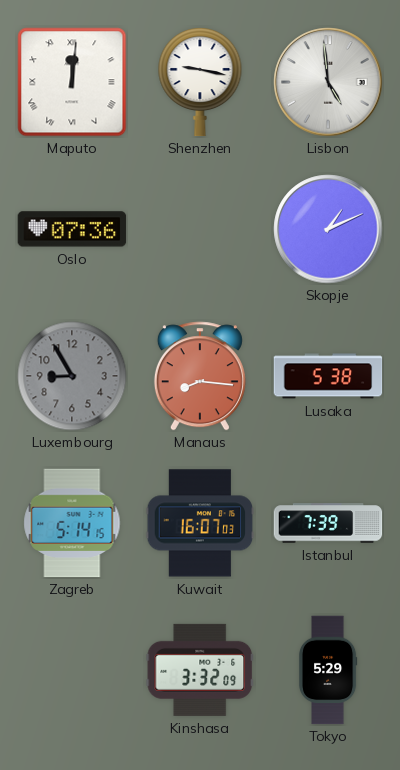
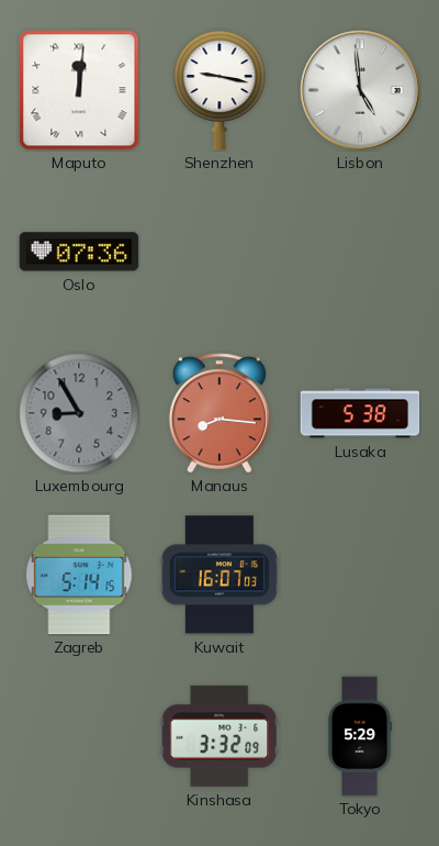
Skopje: 1:11 -> none (328, 229)
Istanbul: 7:39 -> none (328, 523)
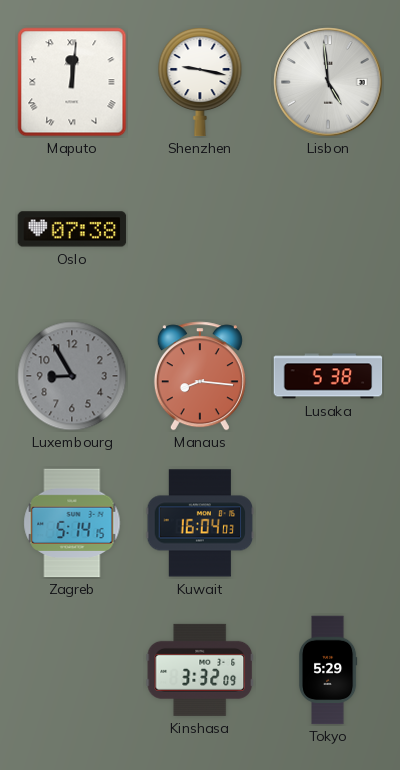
Oslo: 07:36 -> 07:38 (72, 229)
Kuwait: 16:07 -> 16:04 (200, 523)
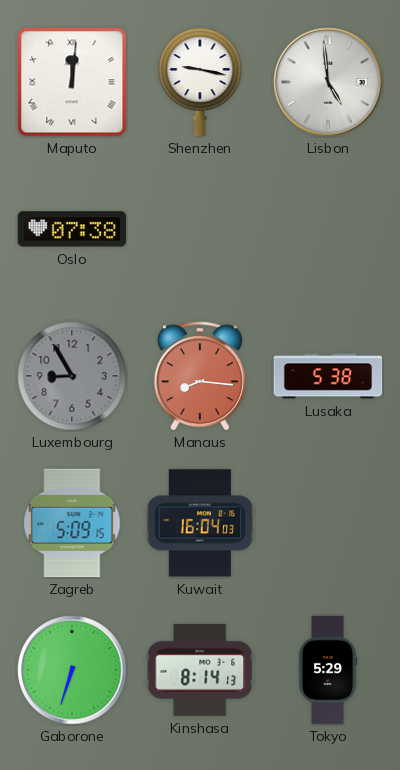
Zagreb: 5:14 -> 5:09 (72, 523)
Gaborone: none -> 6:33 (72, 670)
Kinshasa: 3:32 -> 8:14 (200, 670)
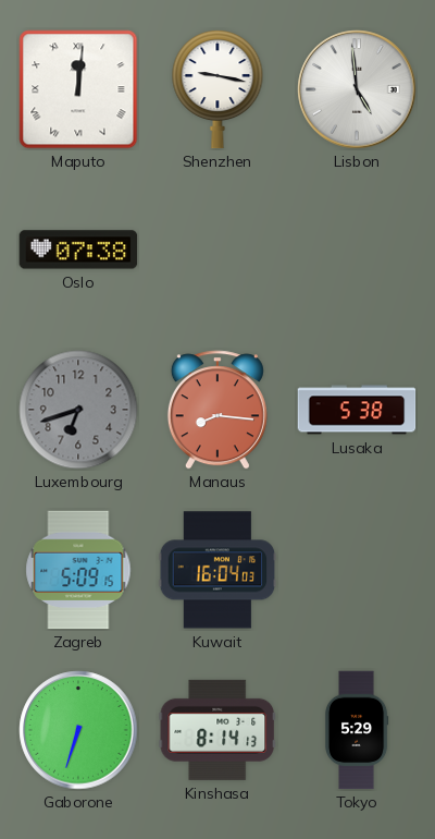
Luxembourg: 8:55 -> 6:42 (78, 410)
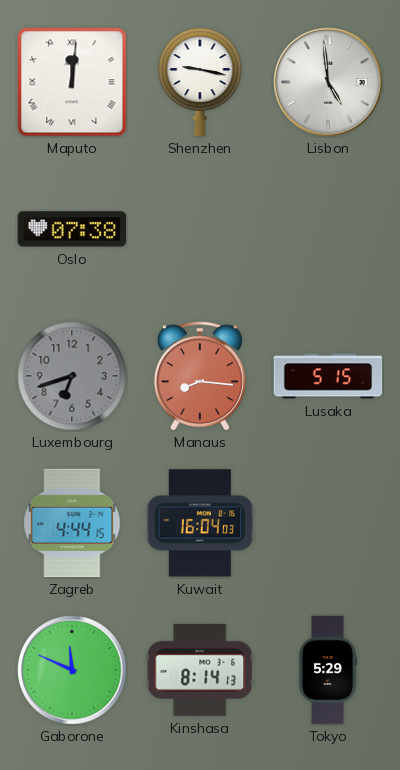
Lusaka: 5:38 -> 5:15 (328, 376)
Zagreb: 5:09 -> 4:44 (72, 523)
Gaborone: 6:33 -> 11:49 (72, 670)
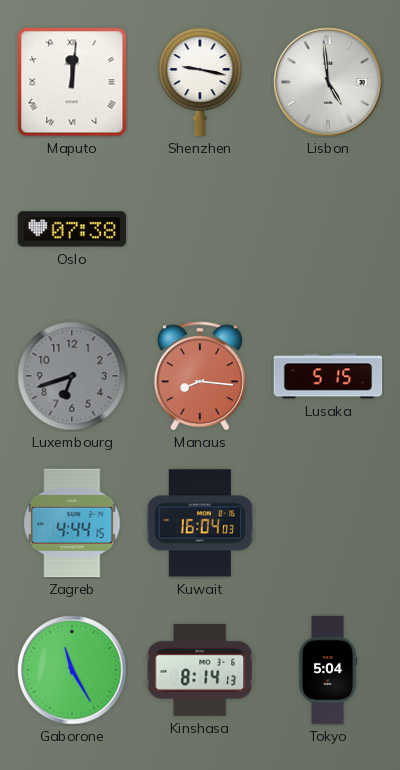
Gaborone: 11:49 -> 11:25 (72, 670)
Tokyo: 5:29 -> 5:04 (328, 670)
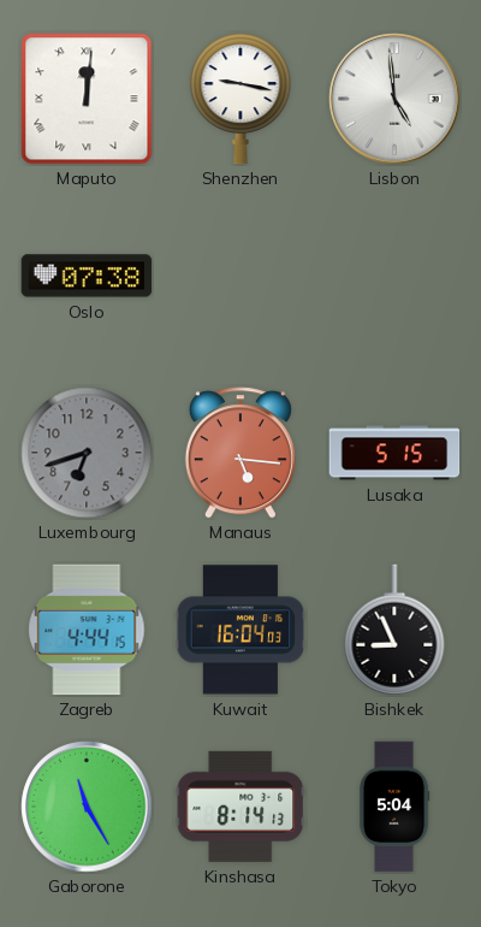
Manaus: 8:16 -> 5:16 (240, 453)
Bishkek: none -> 8:56 (394, 630)
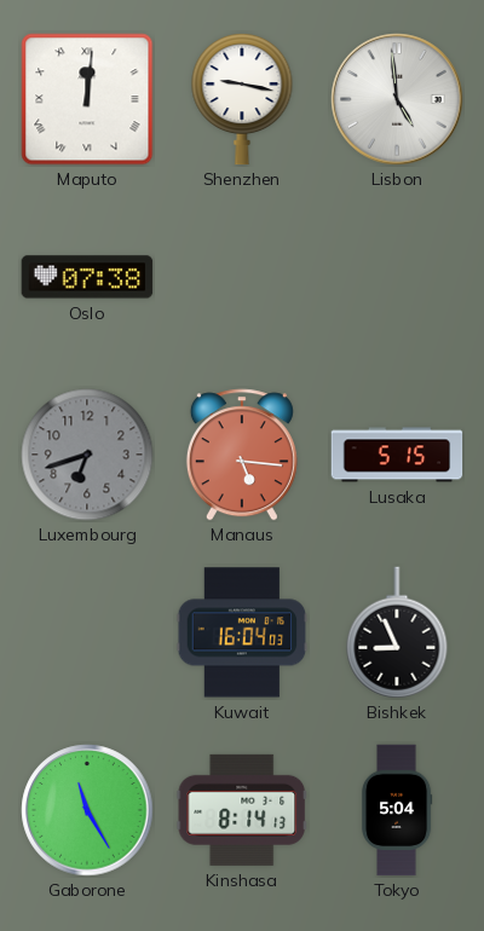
Zagreb: 4:44 -> none (87, 630)
